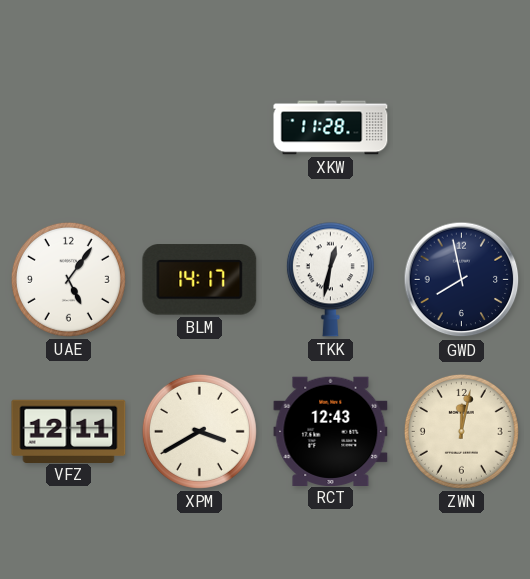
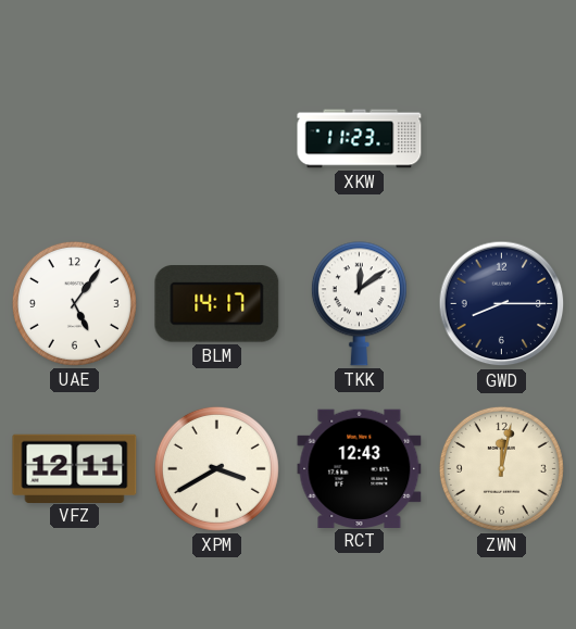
XKW: 11:28 -> 11:23 (360, 139)
TKK: 12:32 -> 12:09 (359, 304)
GWD: 7:58 -> 8:15 (502, 304)
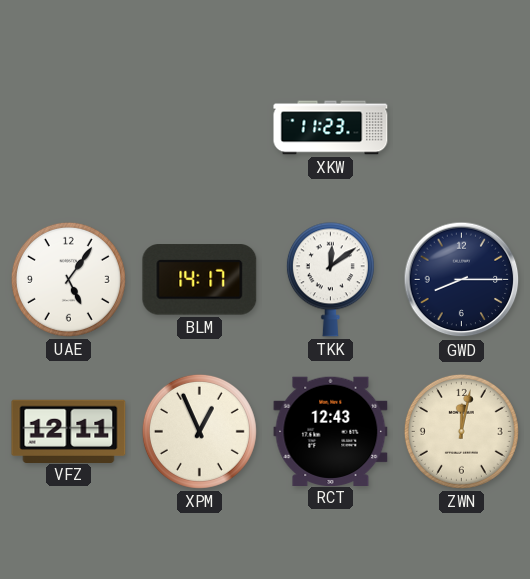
XPM: 3:40 -> 12:56 (199, 431)
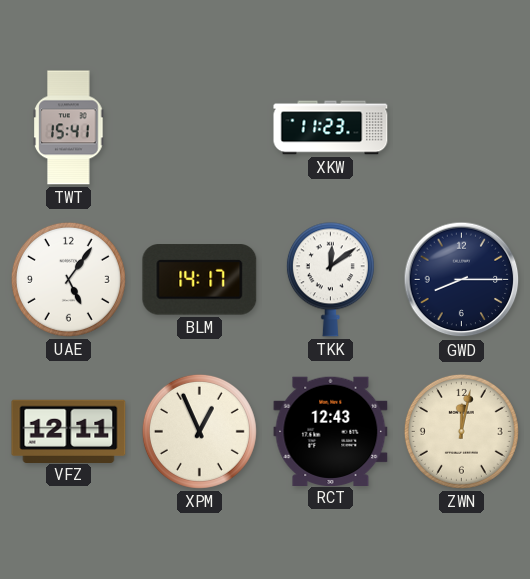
TWT: none -> 15:41 (69, 128)
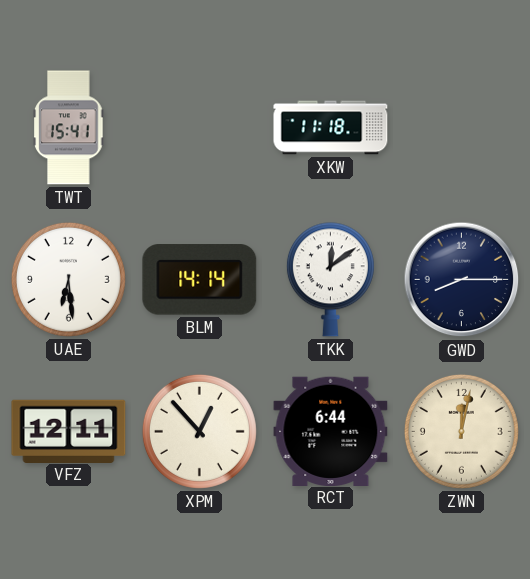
XKW: 11:23 -> 11:18 (331, 128)
UAE: 5:06 -> 6:29 (68, 279)
BLM: 14:17 -> 14:14 (200, 280)
XPM: 12:56 -> 12:53 (199, 431)
RCT: 12:43 -> 6:44 (331, 431)
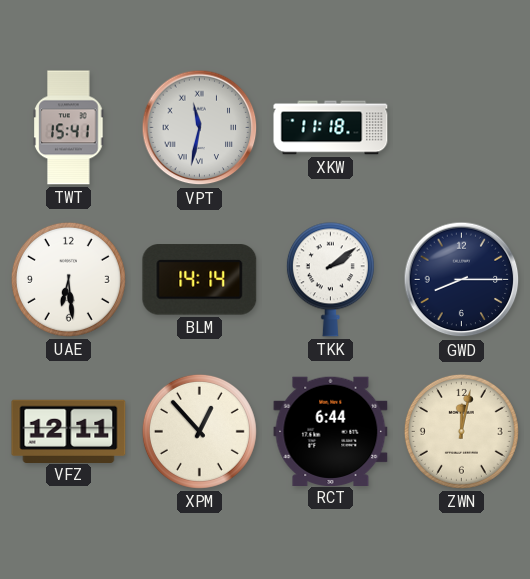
VPT: none -> 11:32 (200, 128)
TKK: 12:09 -> 2:09 (330, 280)
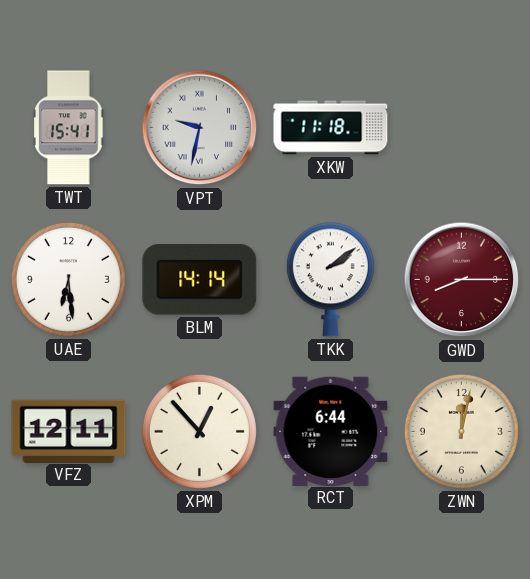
VPT: 11:32 -> 9:32 (200, 128)
GWD dial: navy -> burgundy (462, 280)
